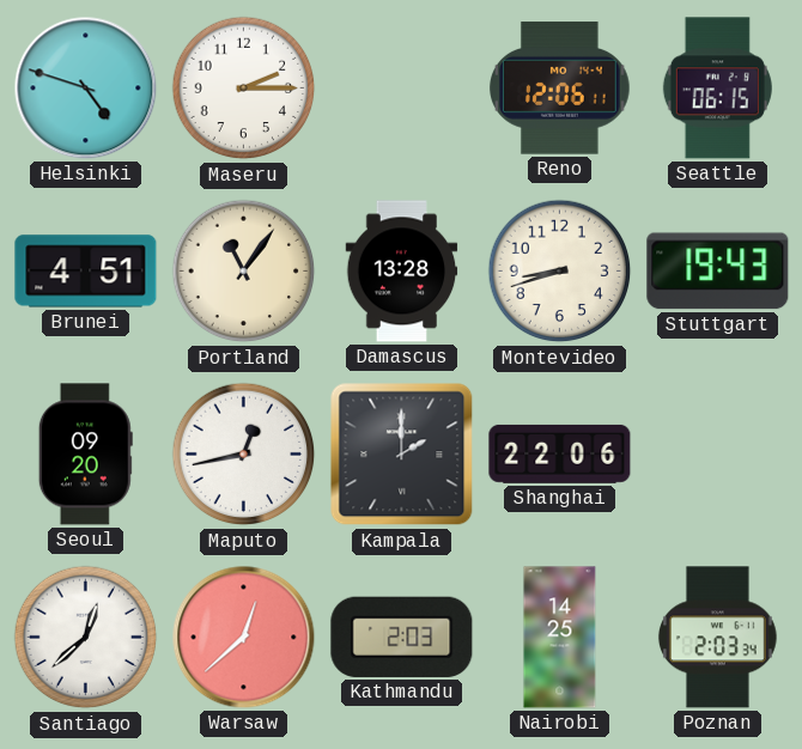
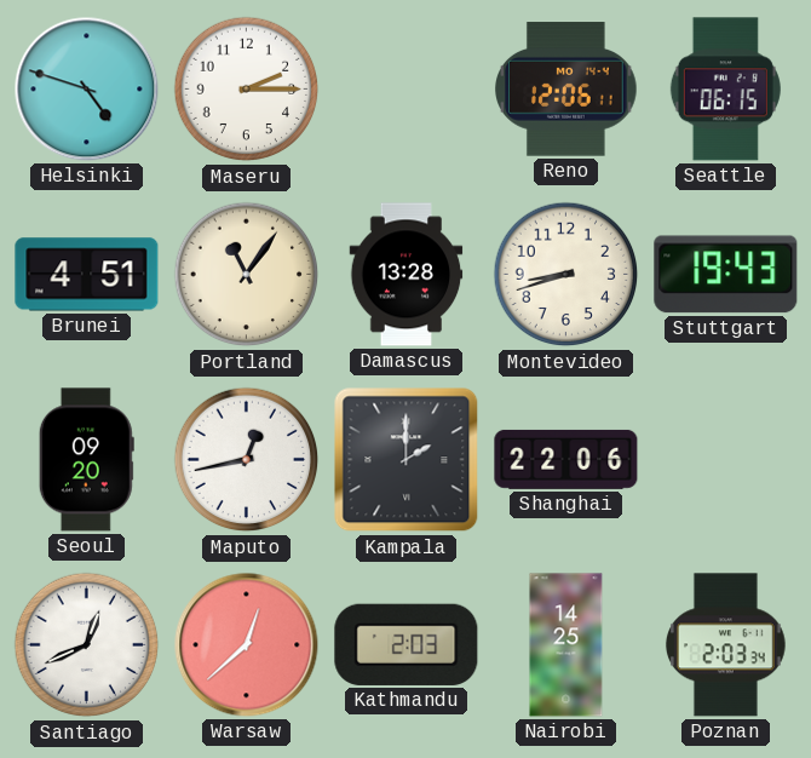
Santiago: 12:38 -> 12:41 (87, 645)
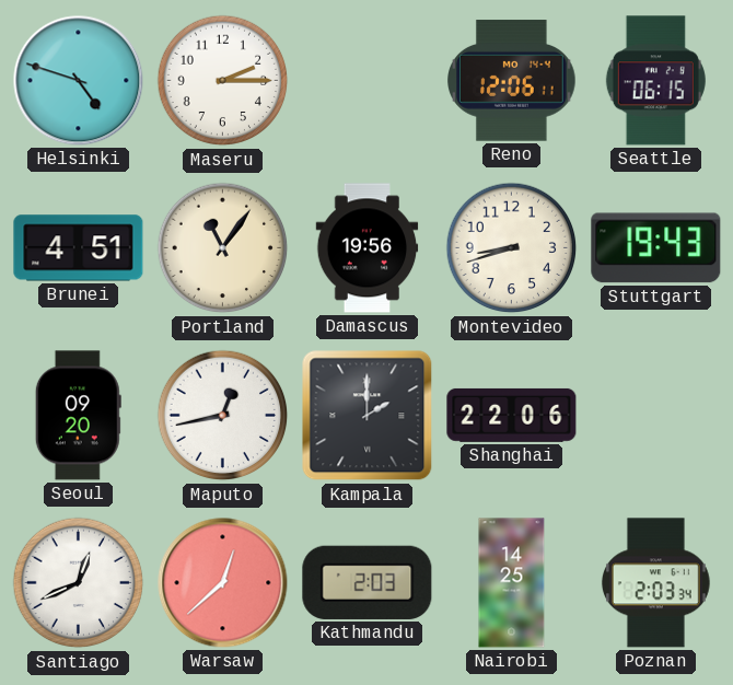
Damascus: 13:28 -> 19:56 (368, 248)
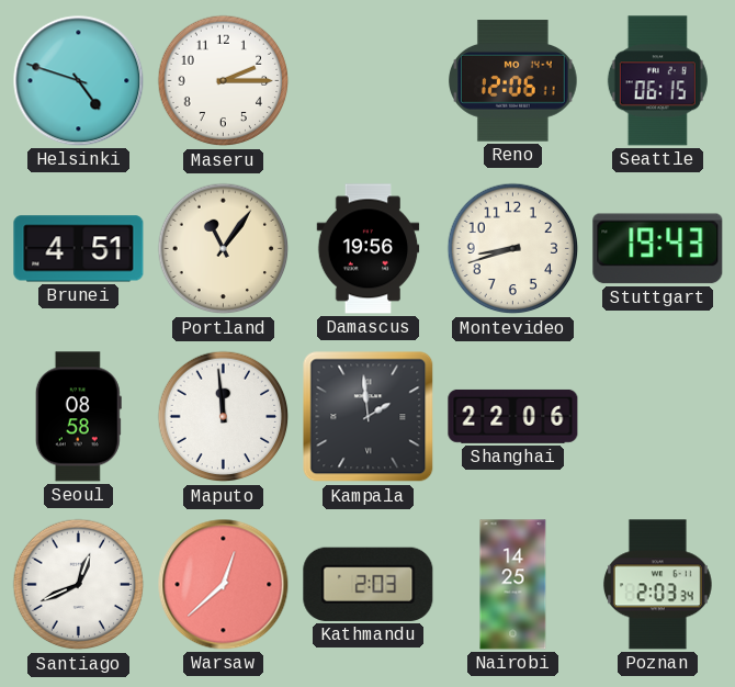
Seoul: 09:20 -> 08:58 (78, 417)
Maputo: 12:43 -> 11:59 (224, 417)
Kampala: 2:00 -> 1:59 (369, 417)
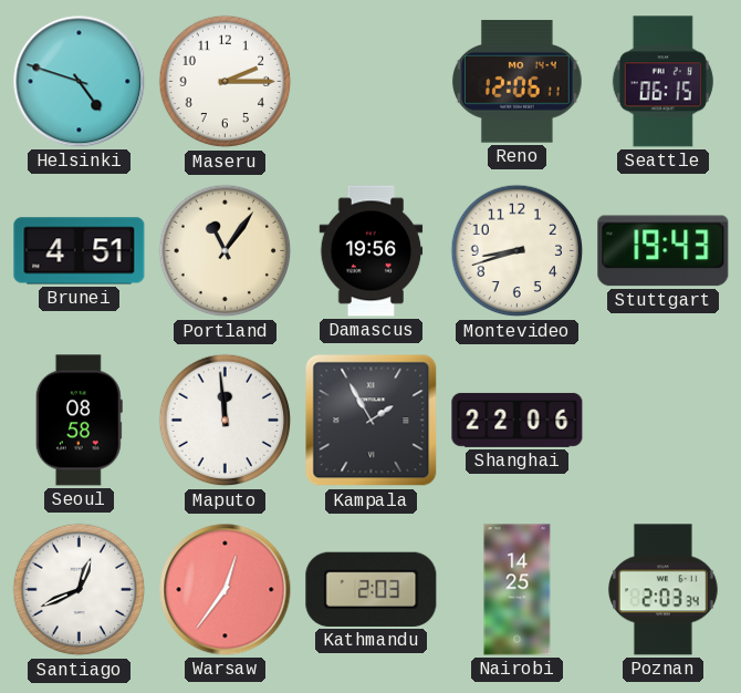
Kampala: 1:59 -> 1:55 (372, 421)
Warsaw: 12:38 -> 12:36 (226, 590)
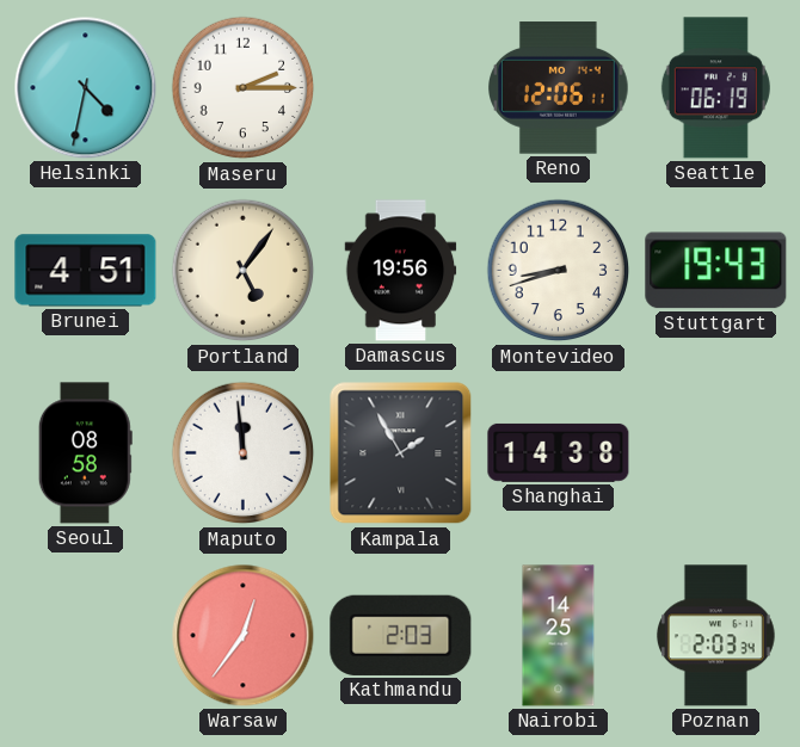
Helsinki: 4:48 -> 4:32 (86, 88)
Seattle: 06:15 -> 06:19 (715, 88)
Portland: 11:06 -> 5:06 (244, 271)
Shanghai: 22:06 -> 14:38 (559, 452)
Santiago: 12:41 -> none (80, 590)
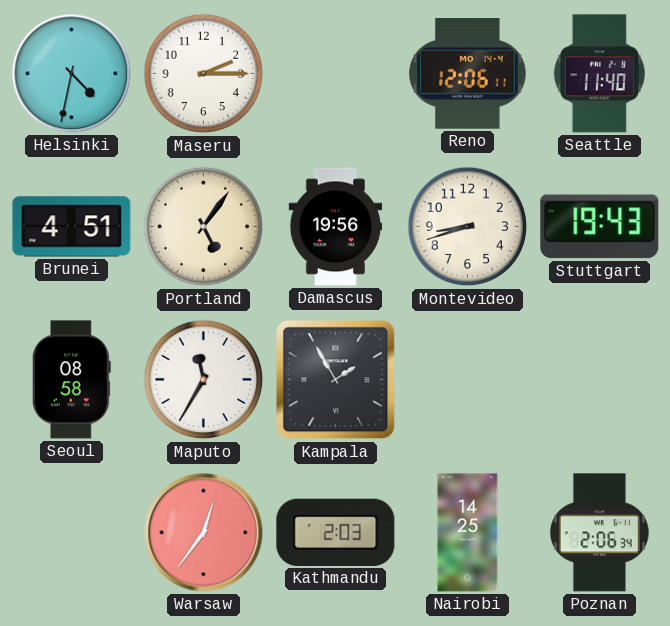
Seattle: 06:19 -> 11:40 (599, 74)
Maputo: 11:59 -> 11:35 (204, 380)
Shanghai: 14:38 -> none (559, 452)
Poznan: 2:03 -> 2:06 (599, 533)
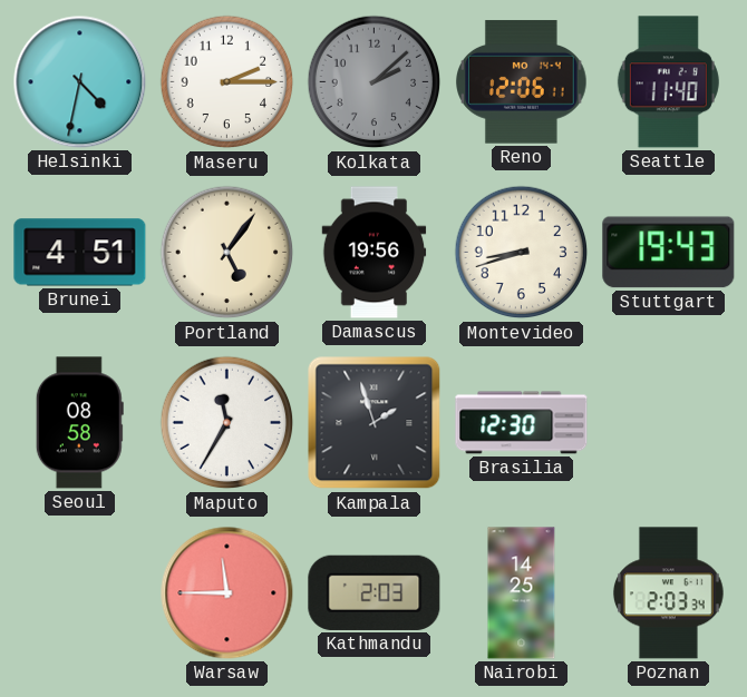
Kolkata: none -> 2:08 (375, 82)
Kampala: 1:55 -> 1:57 (375, 423)
Brasilia: none -> 12:30 (522, 423)
Warsaw: 12:36 -> 11:45 (227, 593)
Poznan: 2:06 -> 2:03 (668, 593)
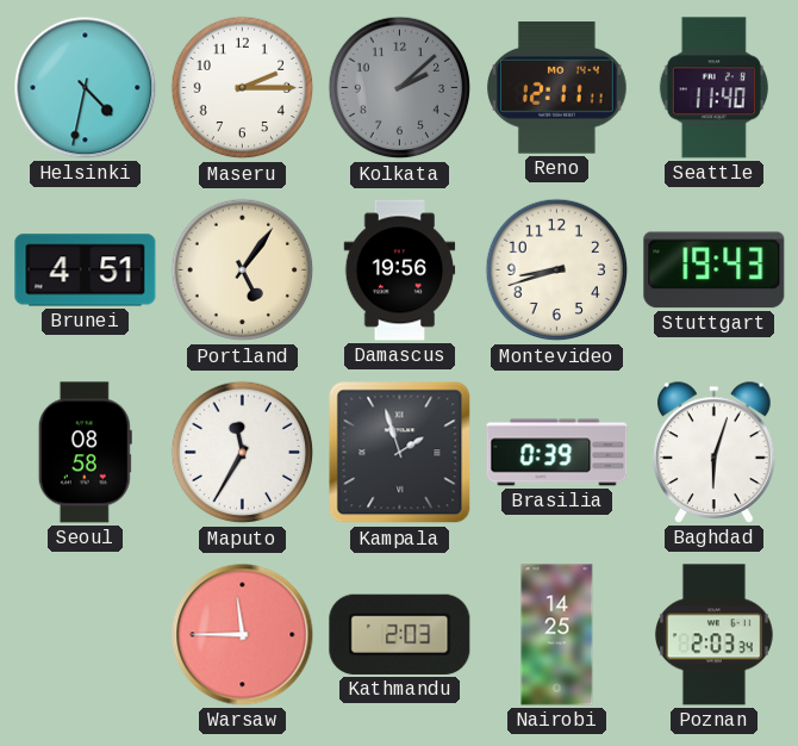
Reno: 12:06 -> 12:11 (557, 88)
Brasilia: 12:30 -> 0:39 (557, 453)
Baghdad: none -> 6:03 (715, 453)
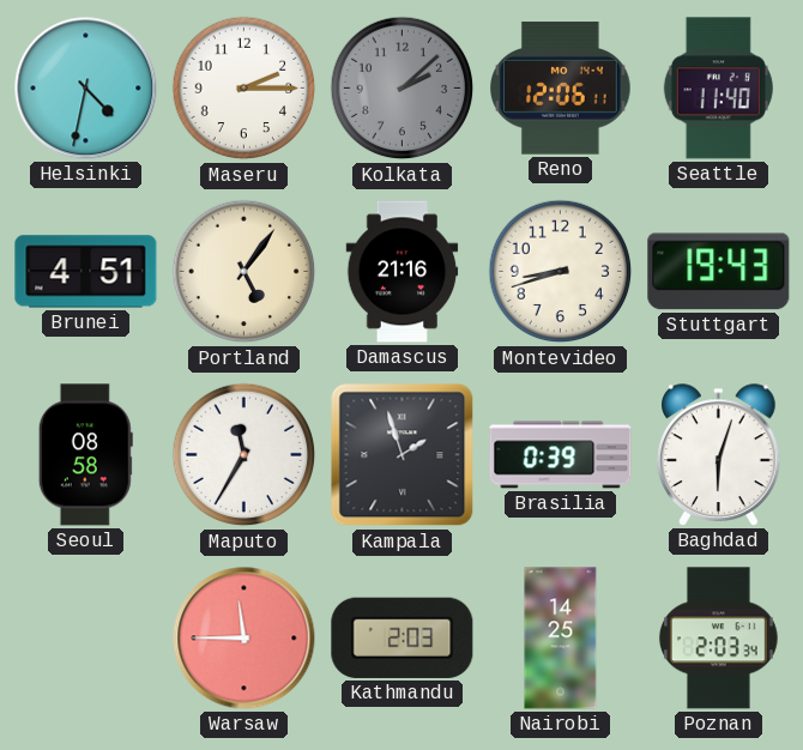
Reno: 12:11 -> 12:06 (561, 89)
Damascus: 19:56 -> 21:16 (403, 272)
